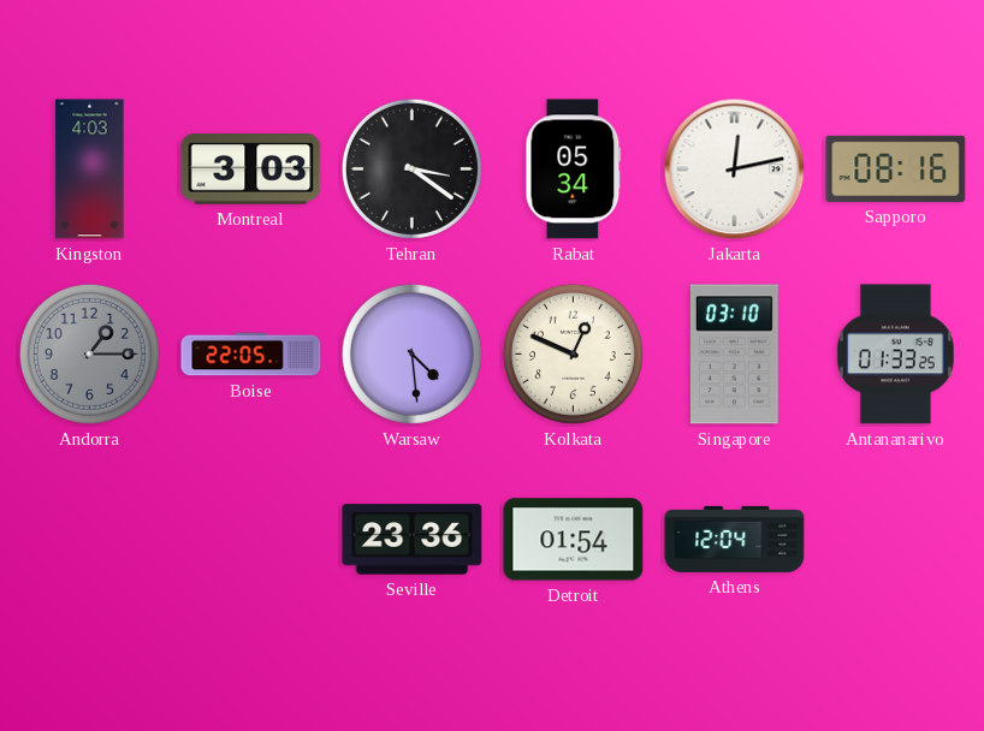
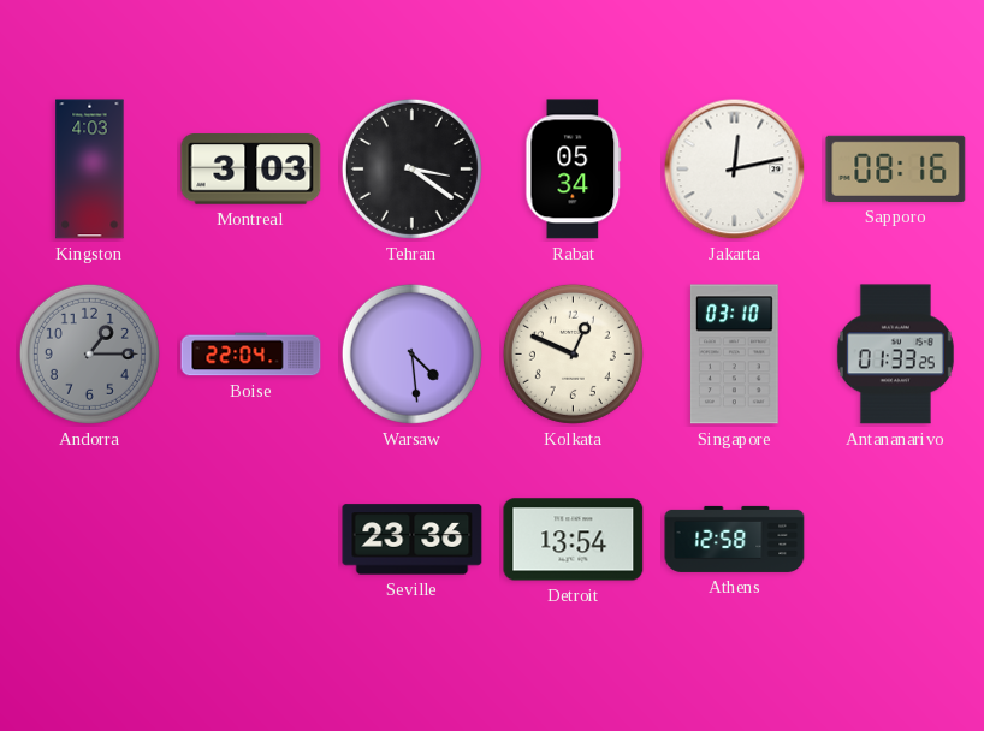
Boise: 22:05 -> 22:04 (251, 355)
Detroit: 01:54 -> 13:54 (574, 540)
Athens: 12:04 -> 12:58 (735, 539)
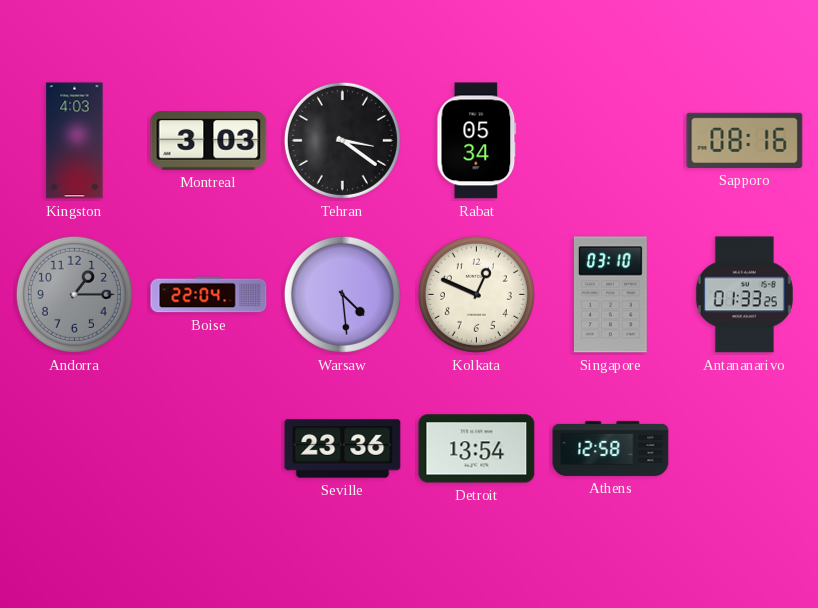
Jakarta: 12:13 -> none (735, 170)
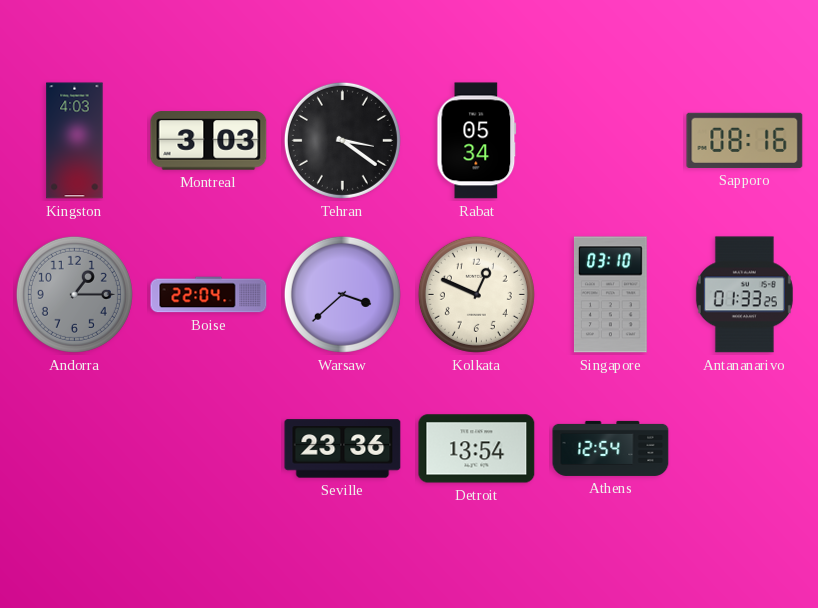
Warsaw: 4:29 -> 3:38 (342, 294)
Athens: 12:58 -> 12:54 (611, 448)
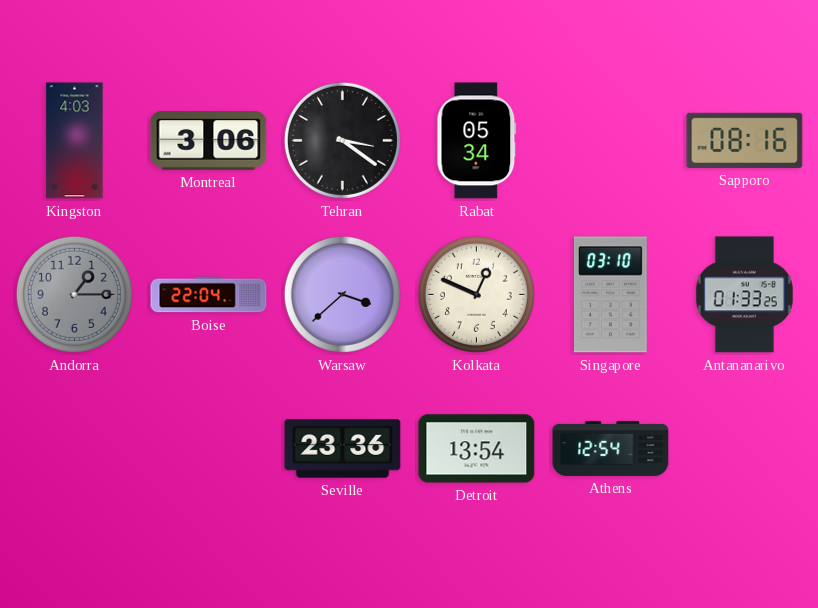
Montreal: 3:03 -> 3:06 (209, 141)
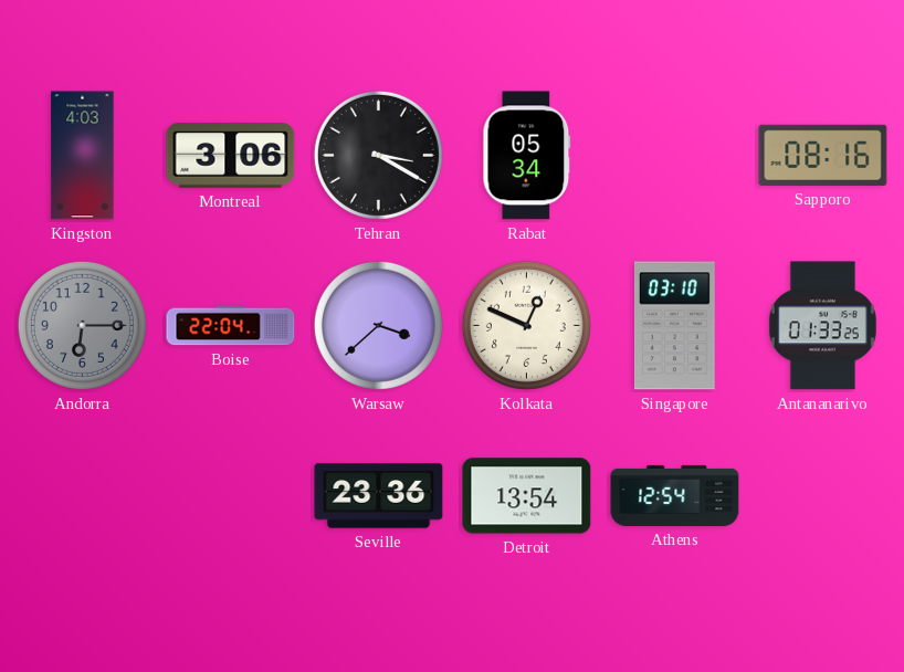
Tehran: 3:21 -> 3:20 (378, 155)
Andorra: 1:15 -> 6:15 (82, 325)
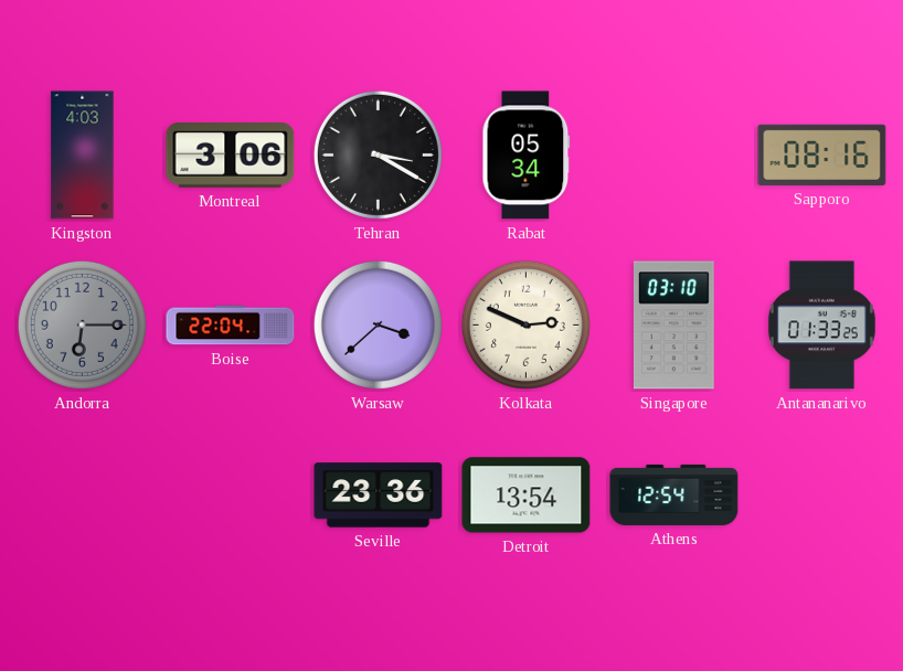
Kolkata: 12:49 -> 2:49 (525, 324)
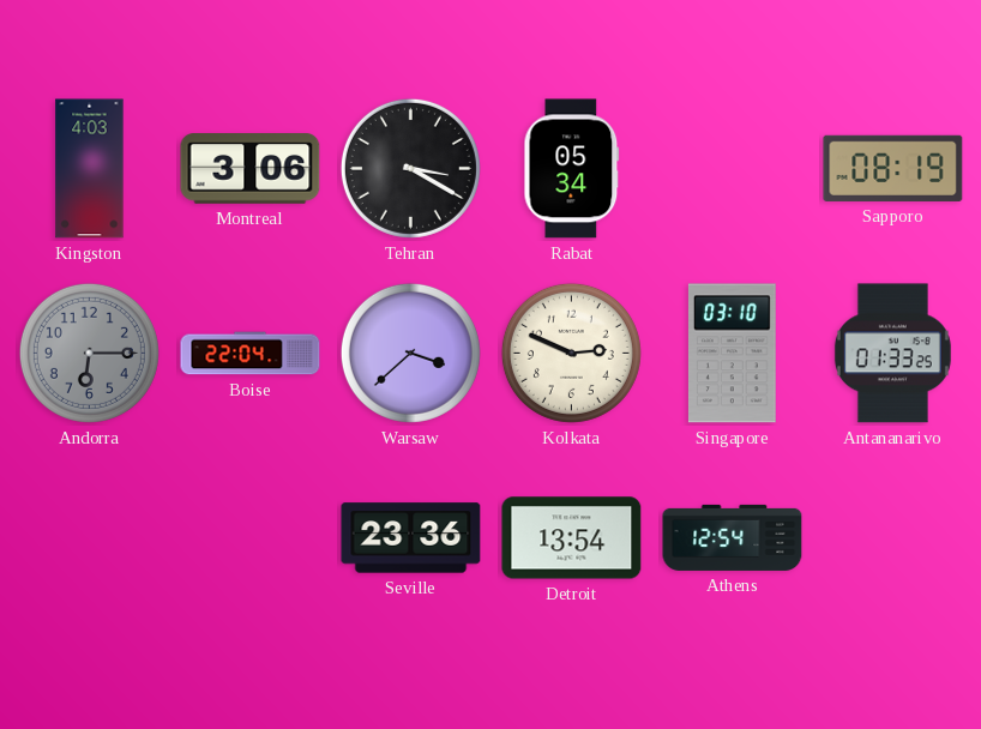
Sapporo: 08:16 -> 08:19 (893, 168)
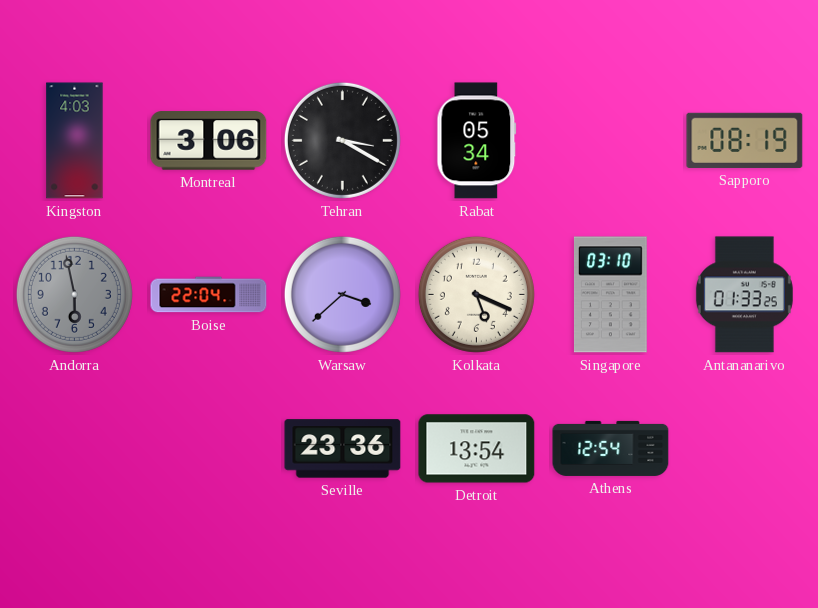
Andorra: 6:15 -> 5:58 (74, 294)
Kolkata: 2:49 -> 5:19 (476, 294)
